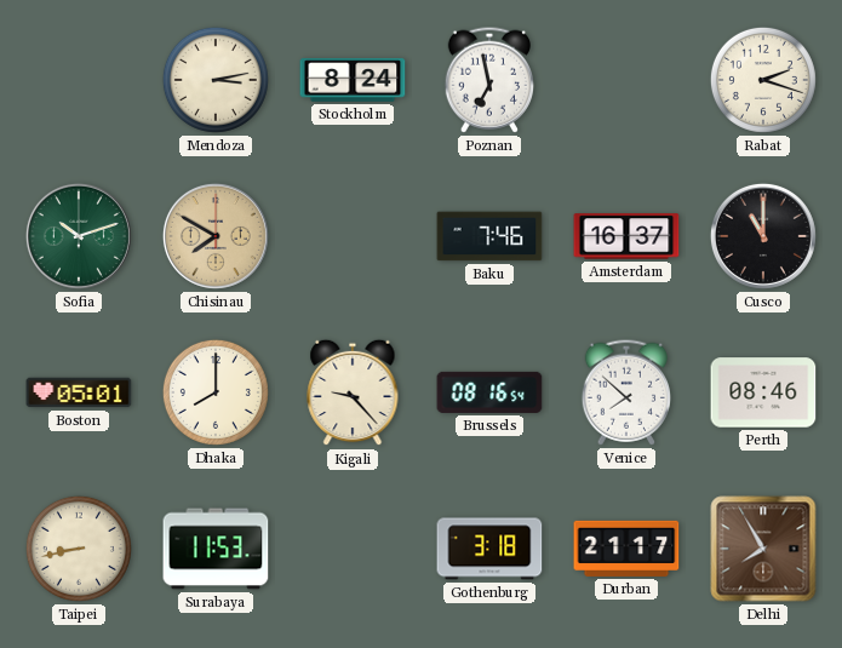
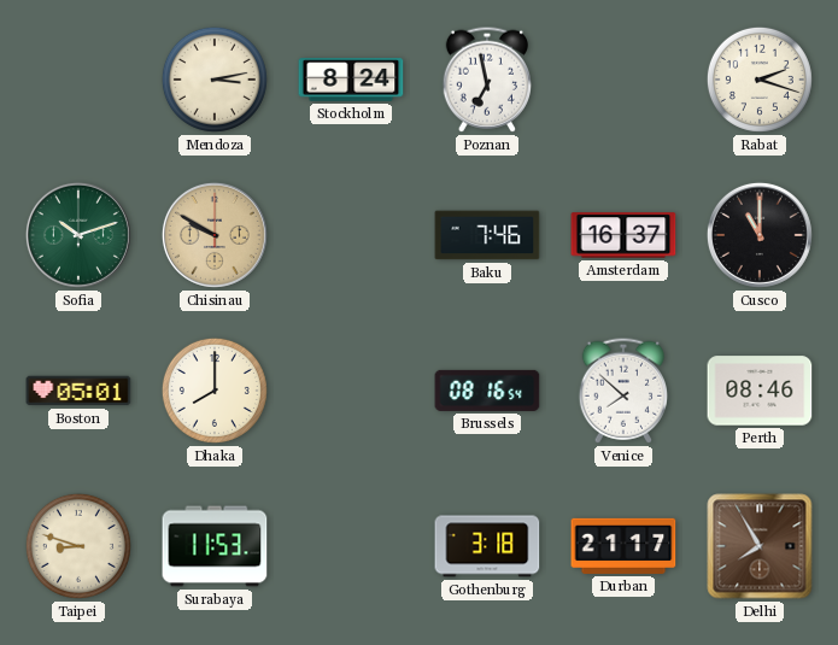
Chisinau: 7:50 -> 9:50 (215, 235)
Kigali: 9:23 -> none (353, 392)
Taipei: 8:43 -> 8:48 (78, 546)
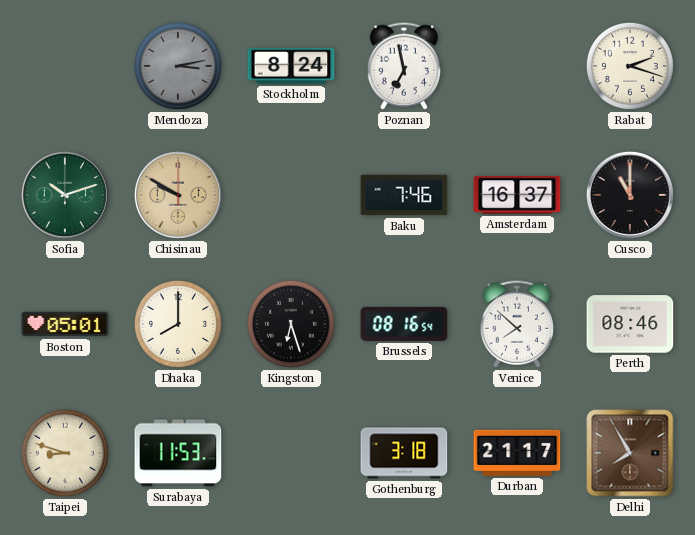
Mendoza dial: cream -> grey (178, 66)
Kingston: none -> 6:27 (291, 324)
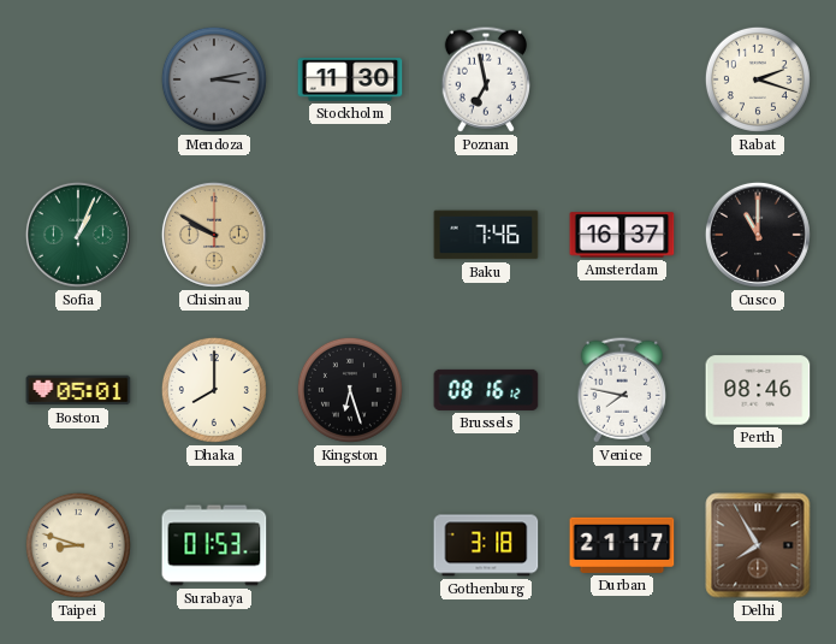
Stockholm: 8:24 -> 11:30 (350, 79)
Sofia: 10:12 -> 1:04 (78, 235)
Brussels: 08:16:54 -> 08:16:12 (486, 390)
Venice: 7:52 -> 7:47 (621, 390)
Surabaya: 11:53 -> 01:53 (214, 545)
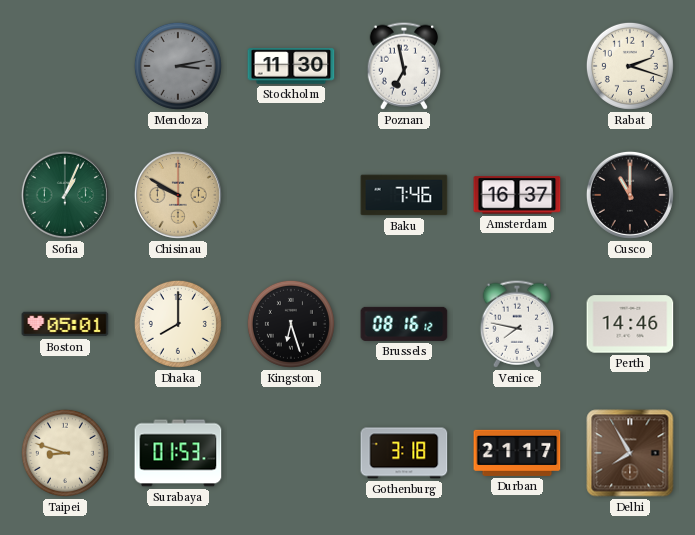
Perth: 08:46 -> 14:46 (630, 324)
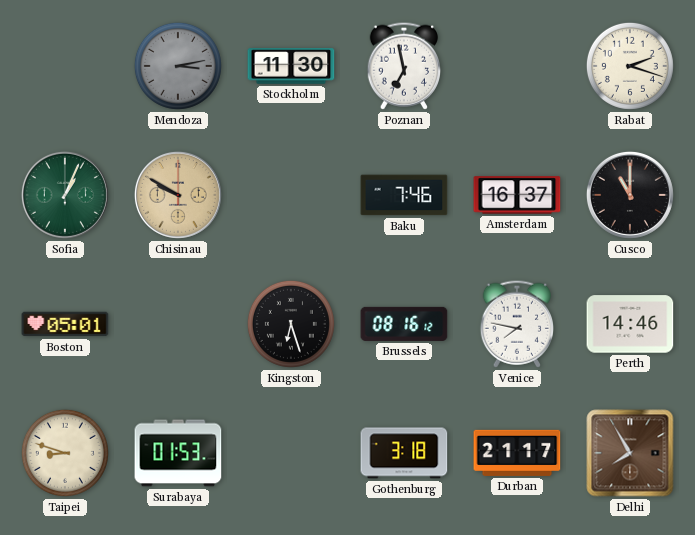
Dhaka: 8:00 -> none (178, 324)
